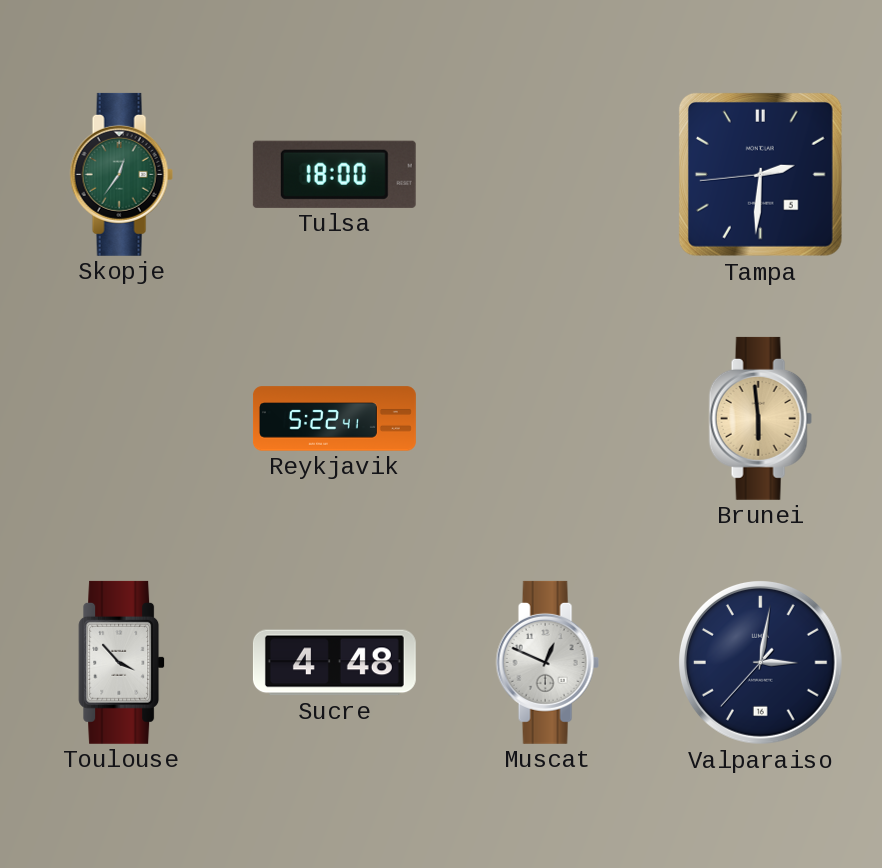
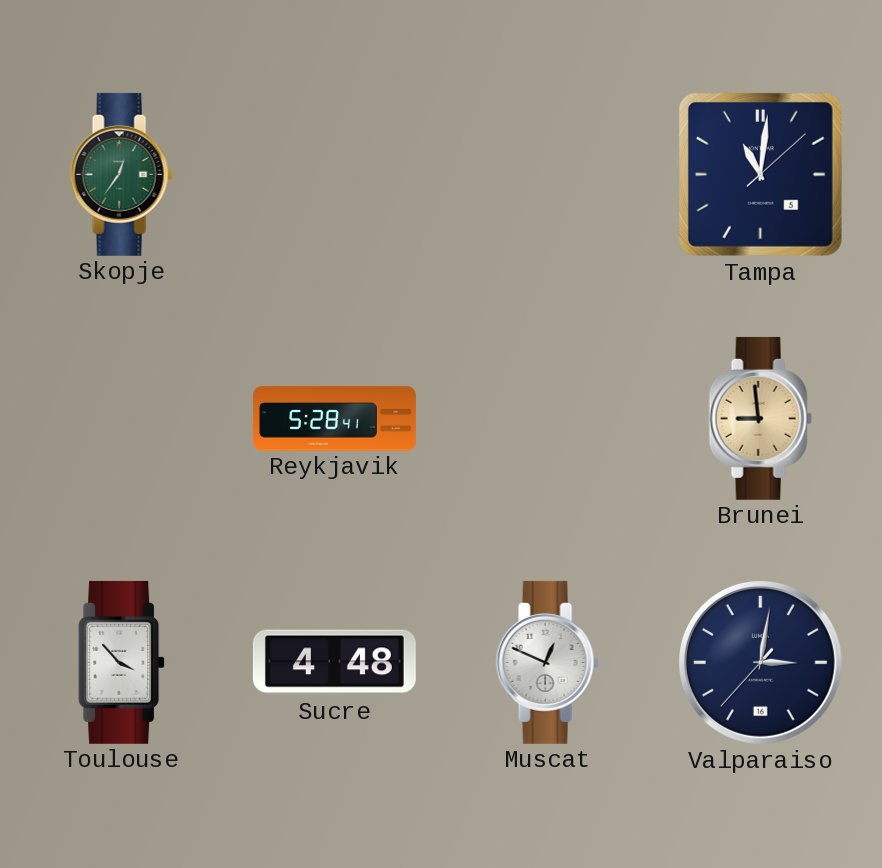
Tulsa: 18:00 -> none (334, 174)
Tampa: 2:30 -> 11:01 (760, 174)
Reykjavik: 5:22 -> 5:28 (334, 419)
Brunei: 5:59 -> 8:59 (760, 418)
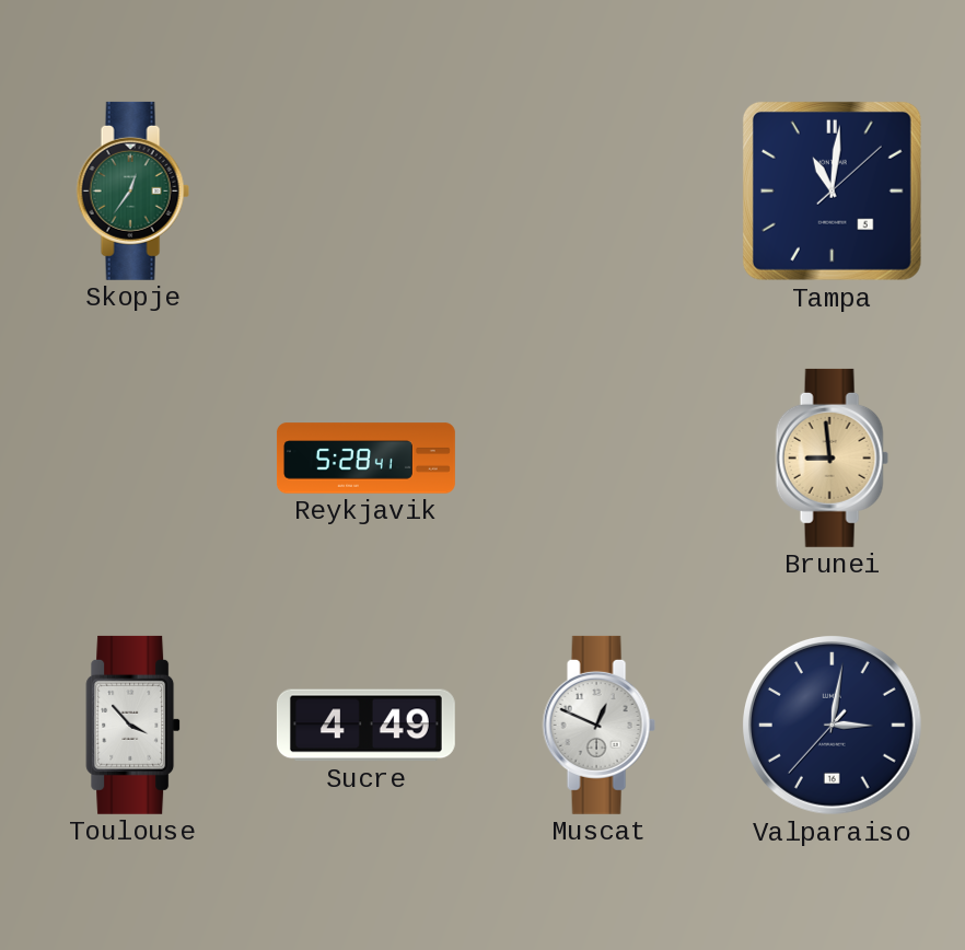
Sucre: 4:48 -> 4:49 (365, 726)
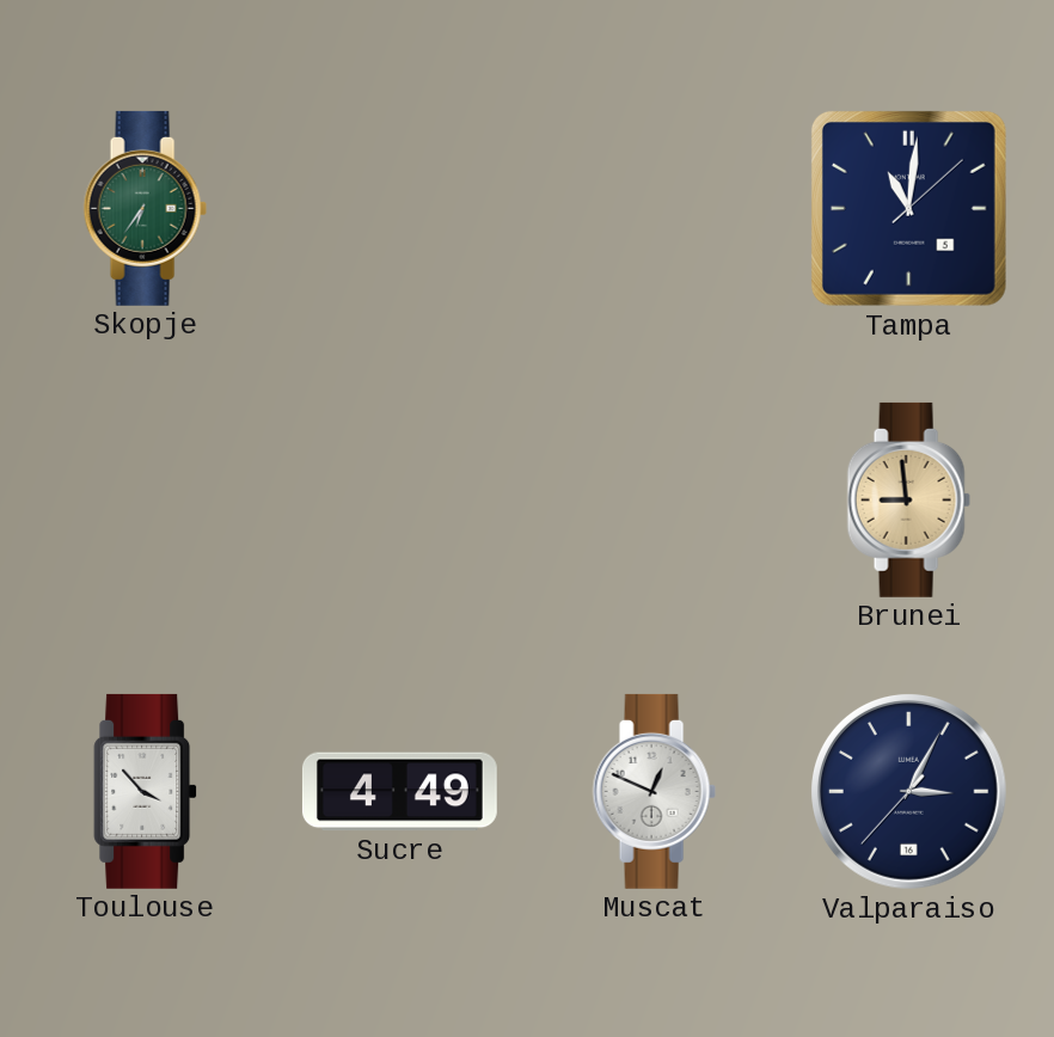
Skopje: 12:36 -> 6:36 (145, 208)
Reykjavik: 5:28 -> none (365, 459)
Valparaiso: 3:01 -> 3:04 (909, 792)
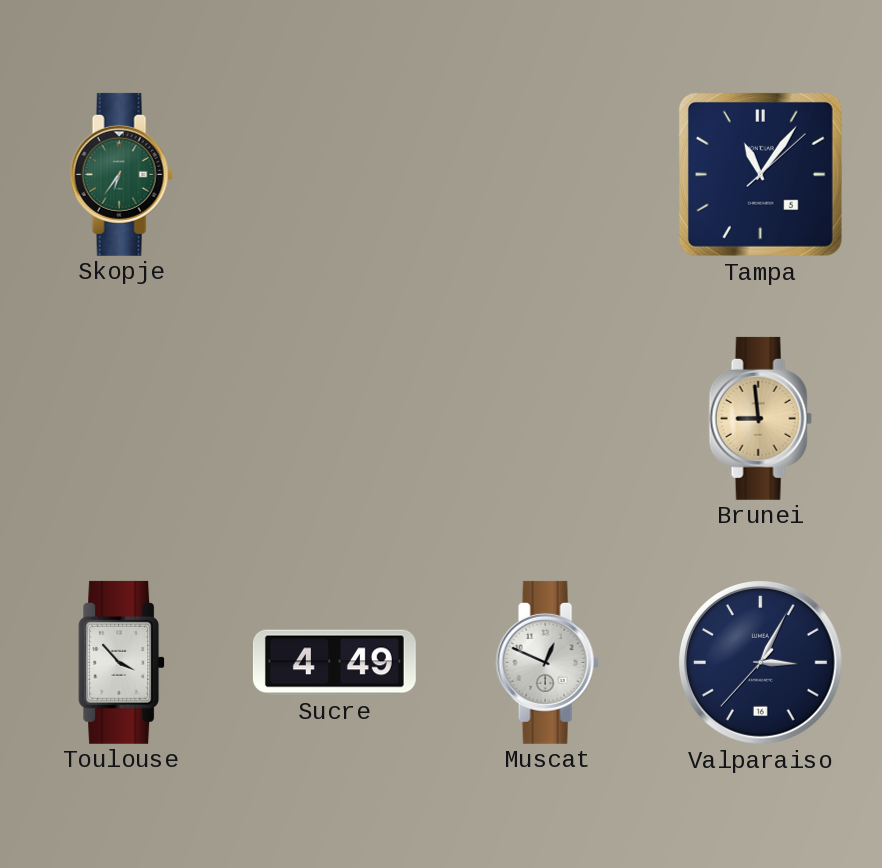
Tampa: 11:01 -> 11:06 (760, 174)
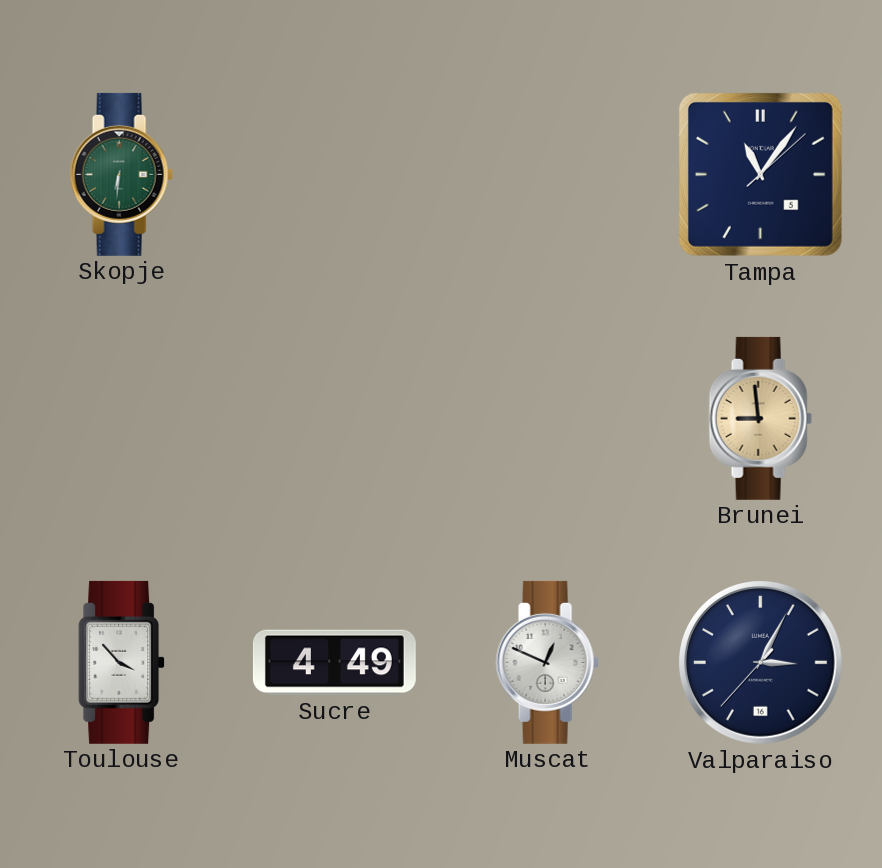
Skopje: 6:36 -> 6:31 (121, 174)
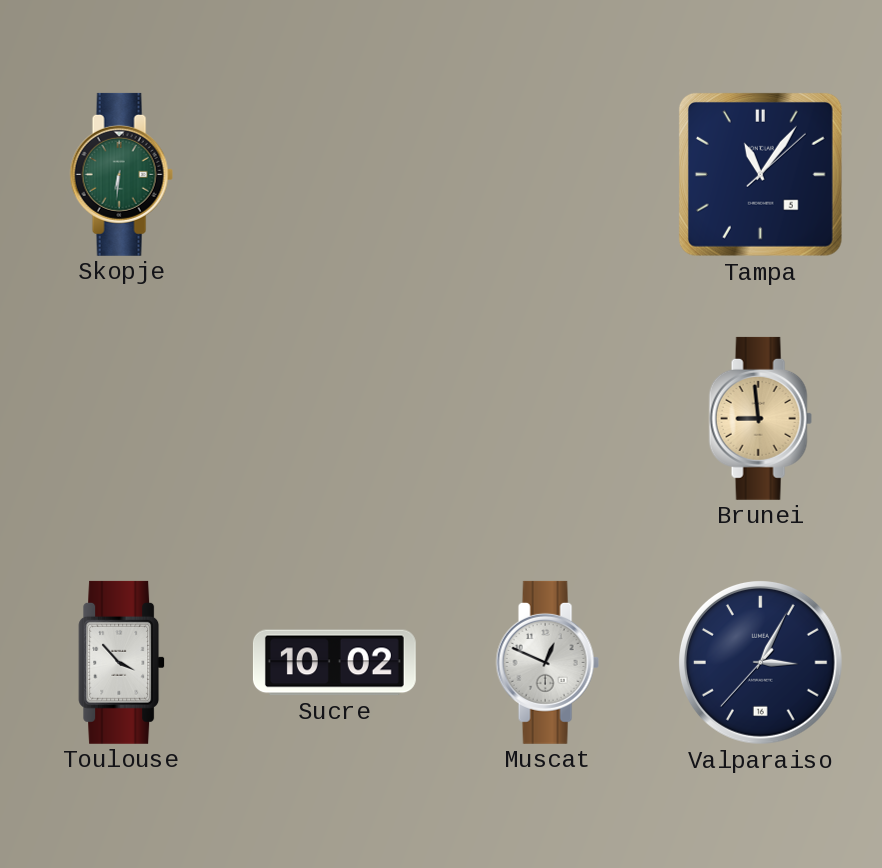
Sucre: 4:49 -> 10:02 (334, 663)
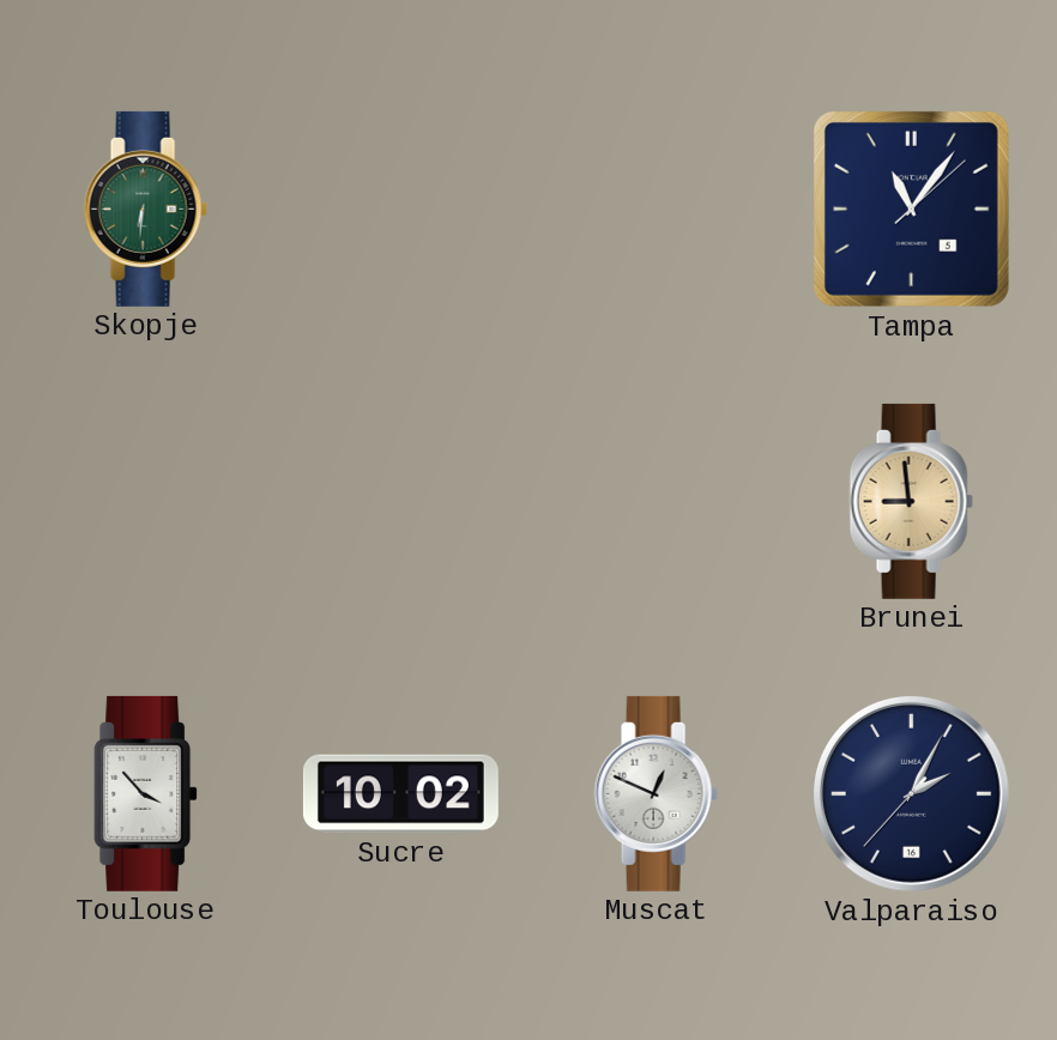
Valparaiso: 3:04 -> 2:04 (912, 794)
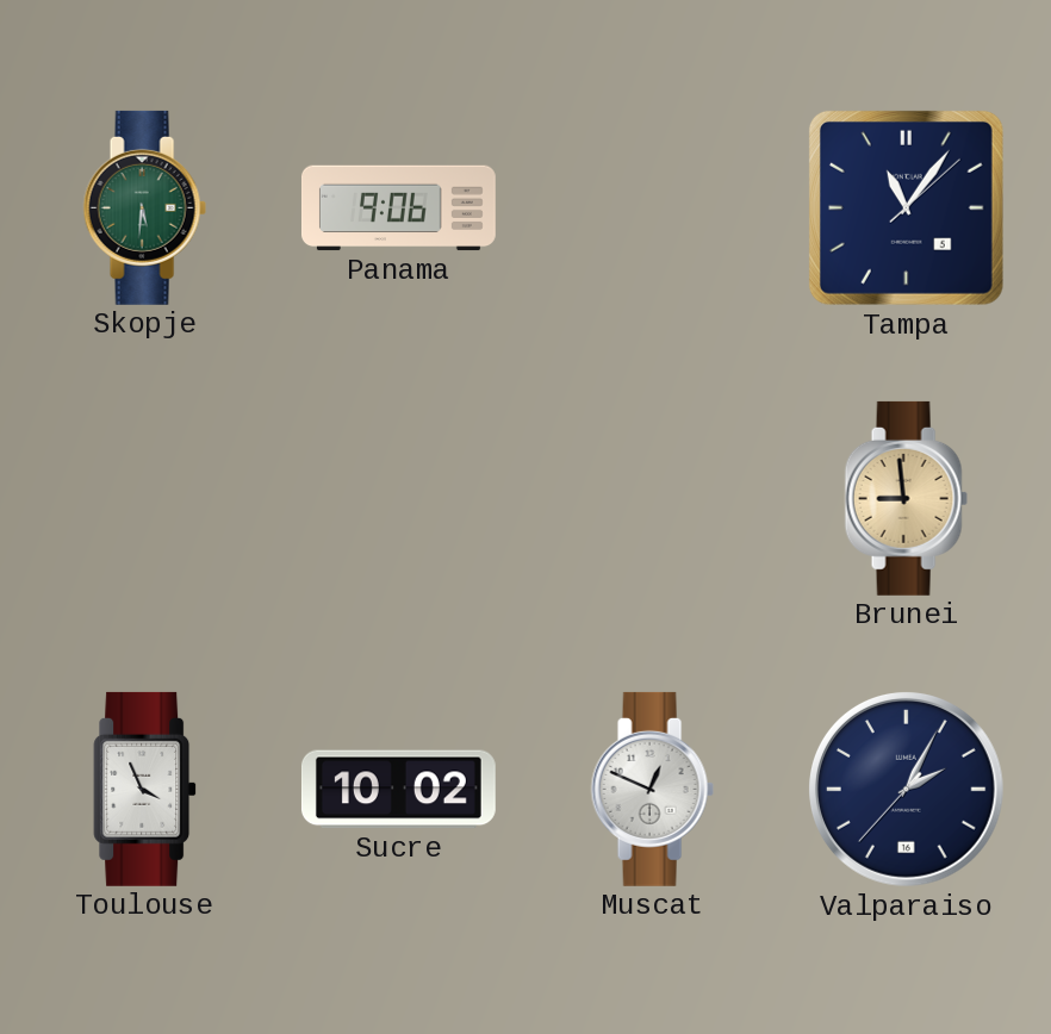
Skopje: 6:31 -> 5:31 (144, 207)
Panama: none -> 9:06 (398, 208)
Toulouse: 3:53 -> 3:56 (145, 789)
